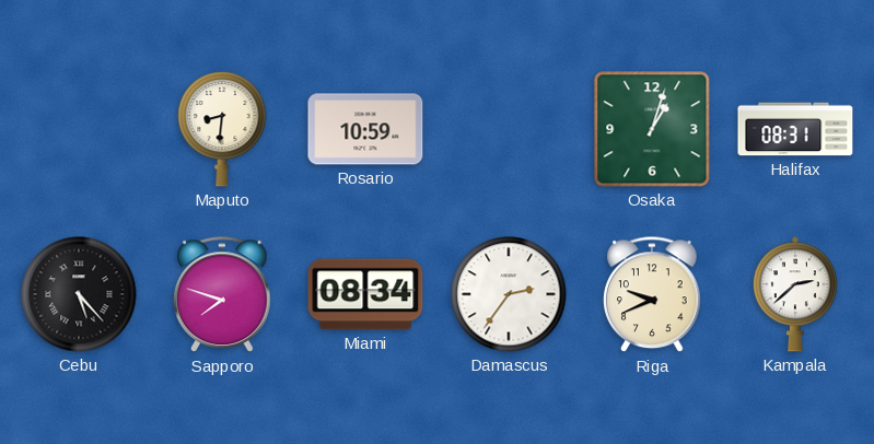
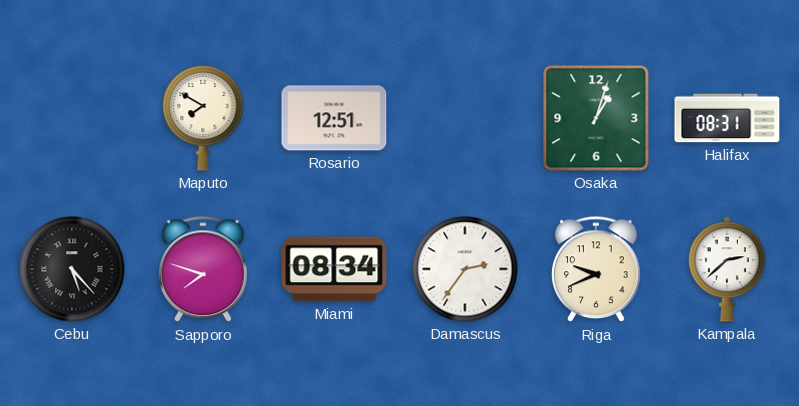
Maputo: 8:31 -> 7:50 (203, 118)
Rosario: 10:59 -> 12:51 (334, 118)
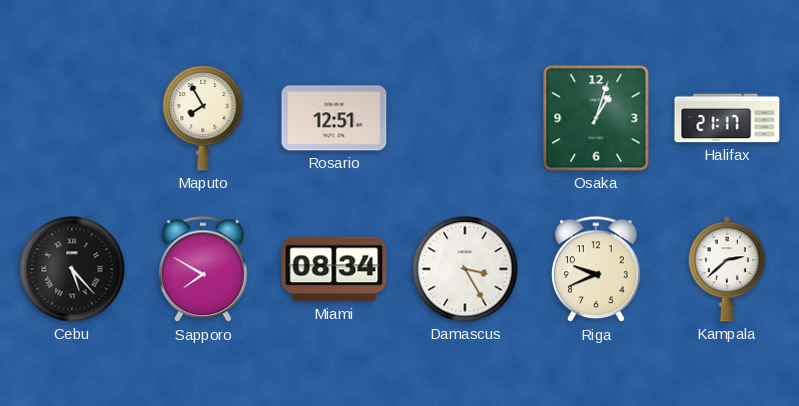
Maputo: 7:50 -> 7:55 (203, 118)
Halifax: 08:31 -> 21:17 (727, 118)
Sapporo: 7:48 -> 7:50 (203, 270)
Damascus: 2:36 -> 3:25 (465, 269)
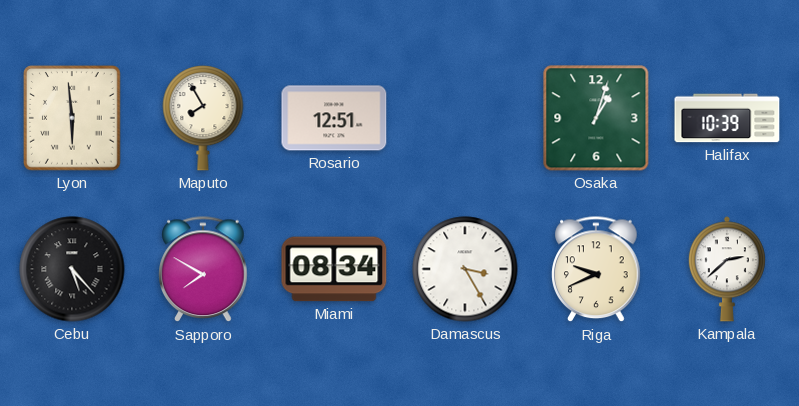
Lyon: none -> 5:59 (73, 118)
Halifax: 21:17 -> 10:39 (727, 118)
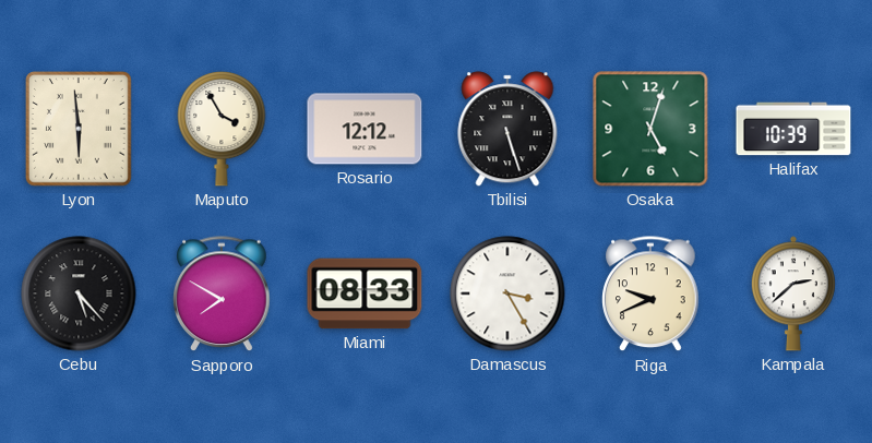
Maputo: 7:55 -> 3:55 (222, 129)
Rosario: 12:51 -> 12:12 (365, 129)
Tbilisi: none -> 5:27 (507, 129)
Osaka: 1:03 -> 5:03 (650, 129)
Miami: 08:34 -> 08:33 (365, 294)
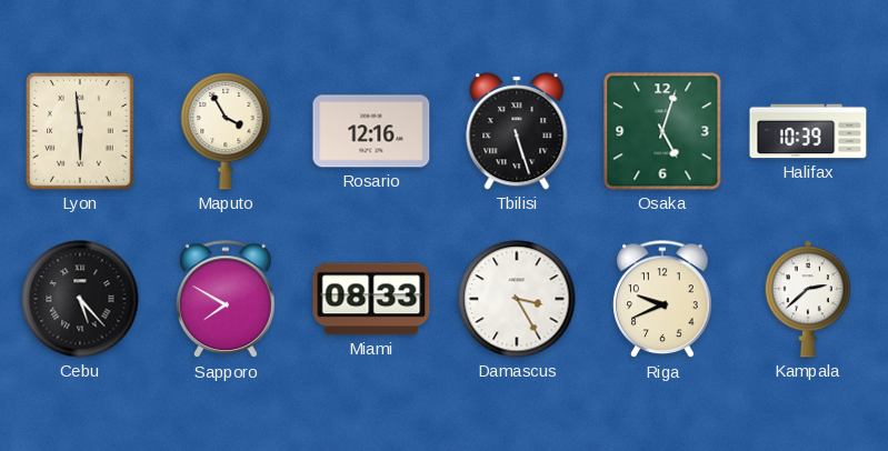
Rosario: 12:12 -> 12:16 (371, 131)
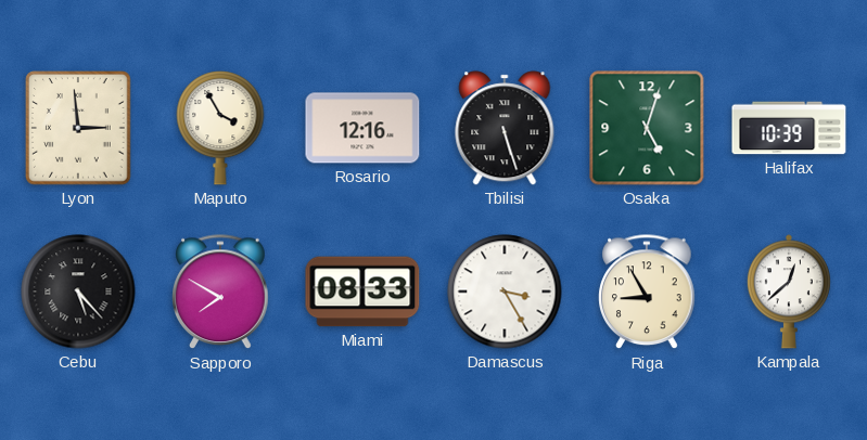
Lyon: 5:59 -> 2:59 (79, 128)
Riga: 9:41 -> 8:55 (647, 293)
Kampala: 2:38 -> 12:38 (789, 292)
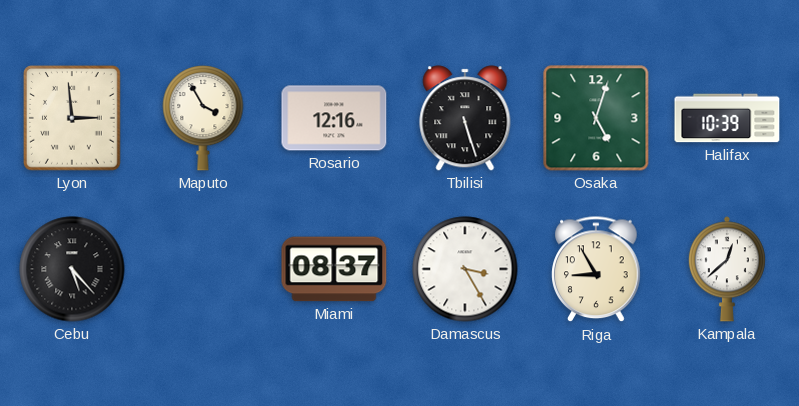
Sapporo: 7:50 -> none (220, 293)
Miami: 08:33 -> 08:37 (334, 269)
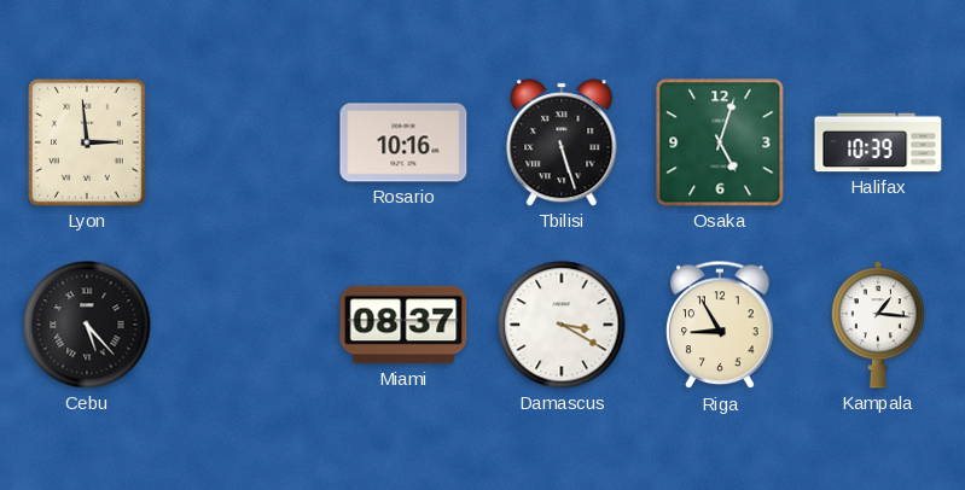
Maputo: 3:55 -> none (203, 118)
Rosario: 12:16 -> 10:16 (403, 142)
Damascus: 3:25 -> 3:20 (562, 325)
Kampala: 12:38 -> 1:16 (878, 325)
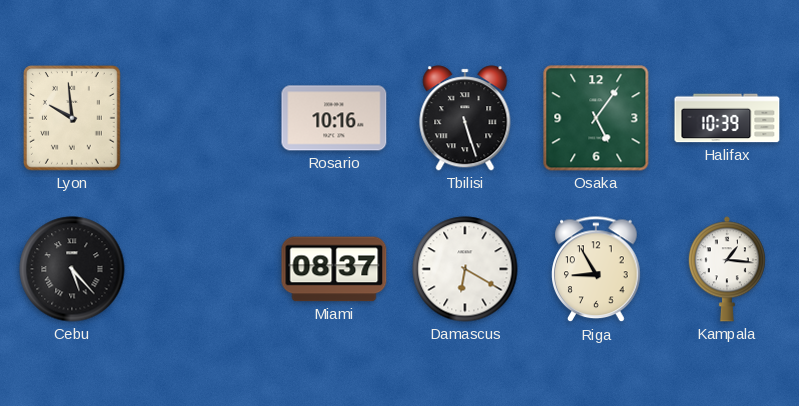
Lyon: 2:59 -> 9:59 (73, 118)
Osaka: 5:03 -> 5:06 (596, 118)
Damascus: 3:20 -> 6:20 (465, 269)
